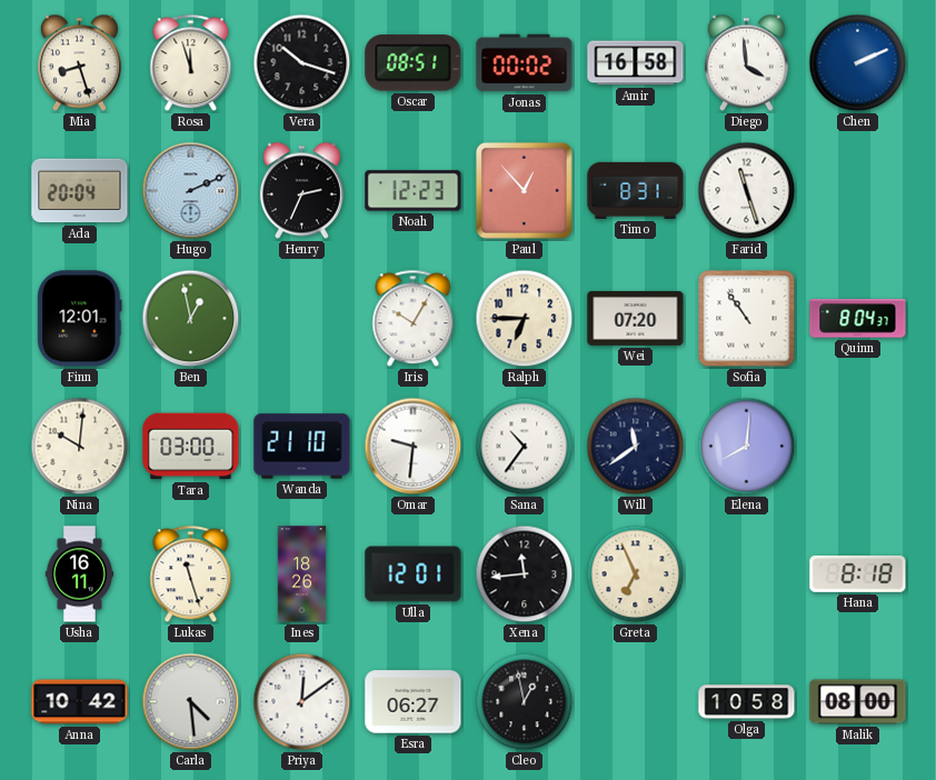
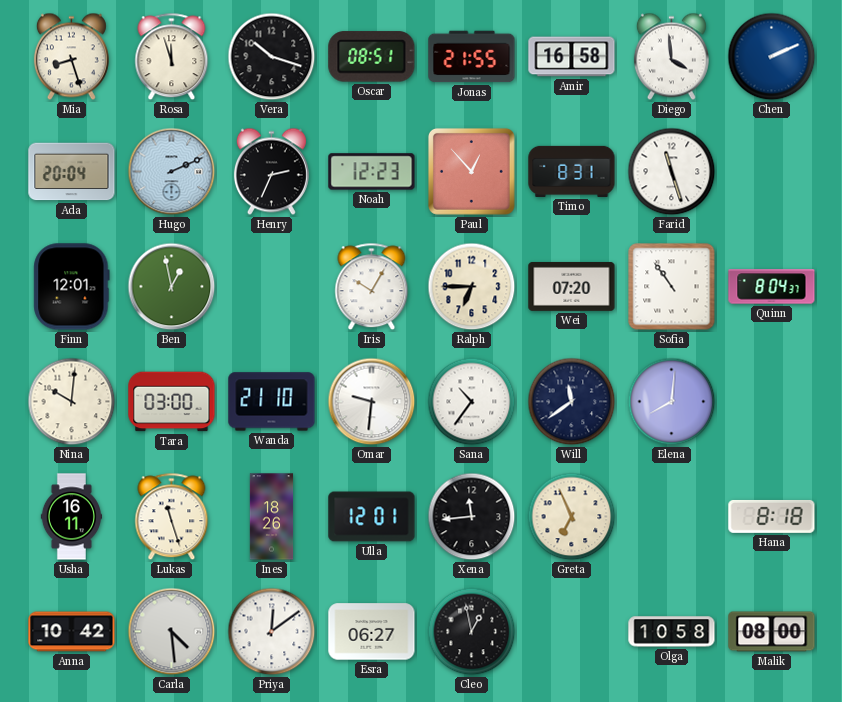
Jonas: 00:02 -> 21:55 (472, 57)
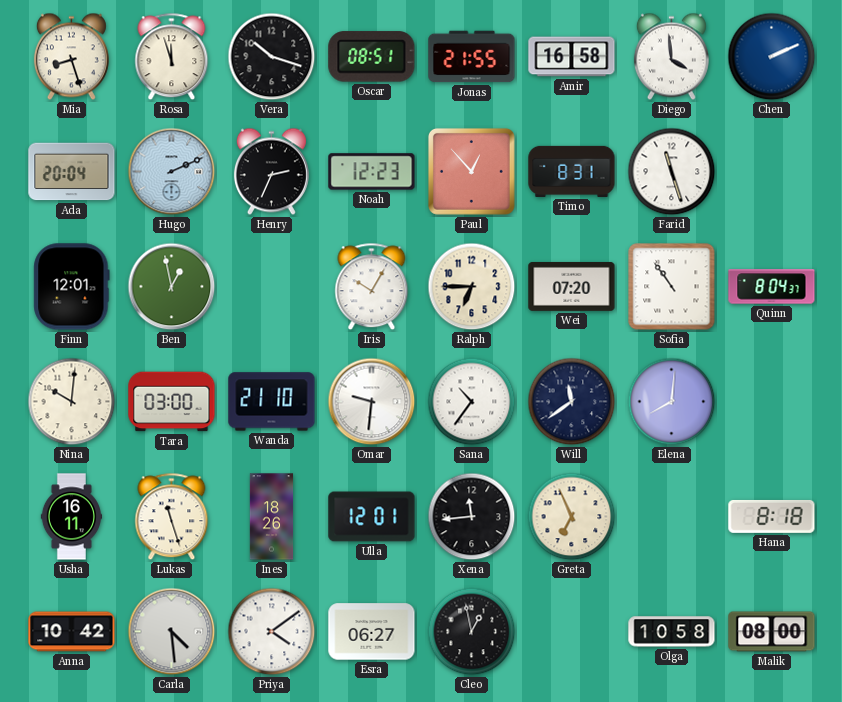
Priya: 12:09 -> 4:09 (272, 632)
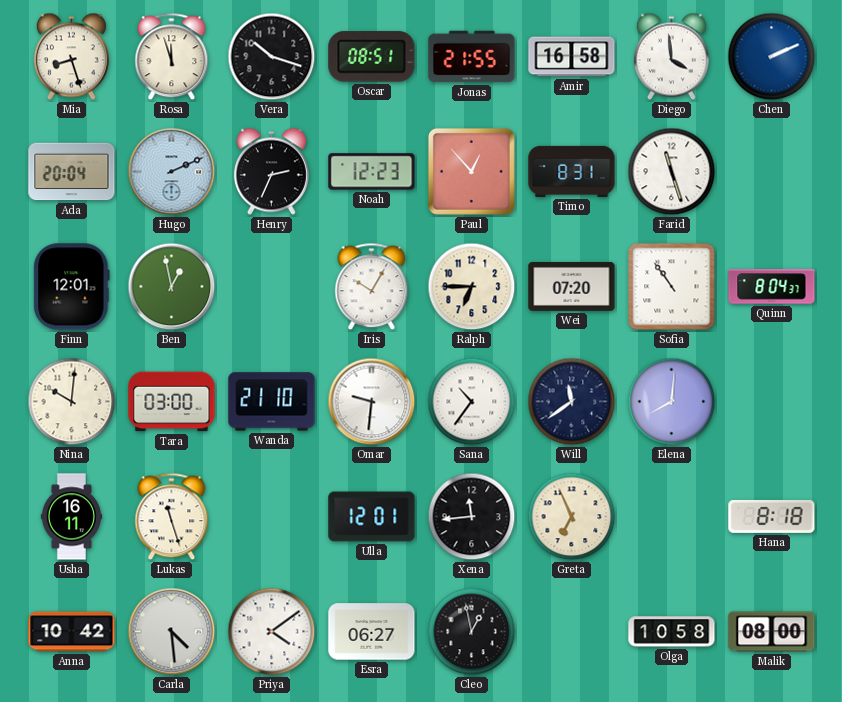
Ines: 18:26 -> none (272, 517)
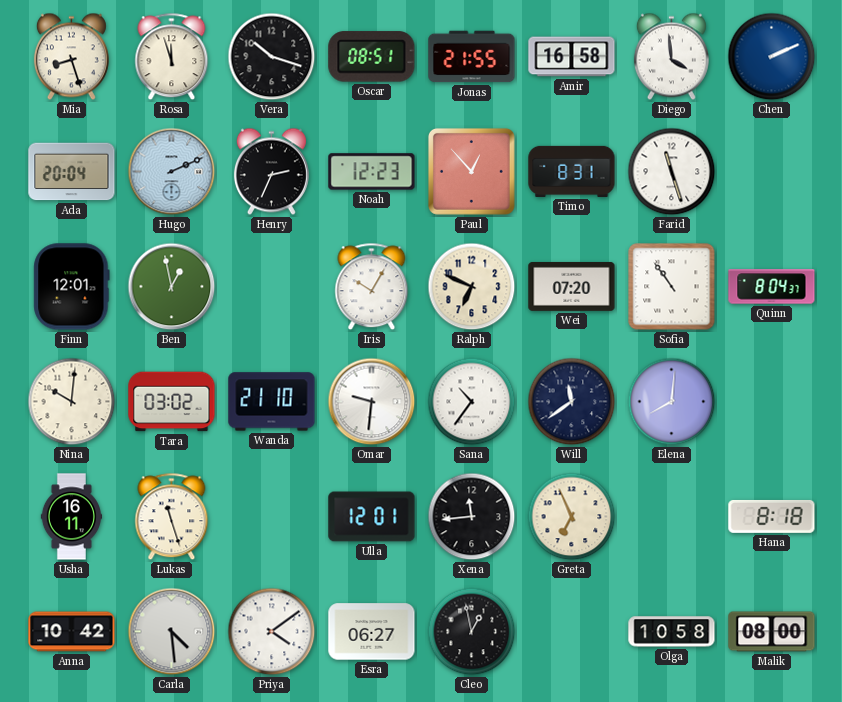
Ralph: 6:45 -> 6:49 (472, 287)
Tara: 03:00 -> 03:02 (172, 402)
